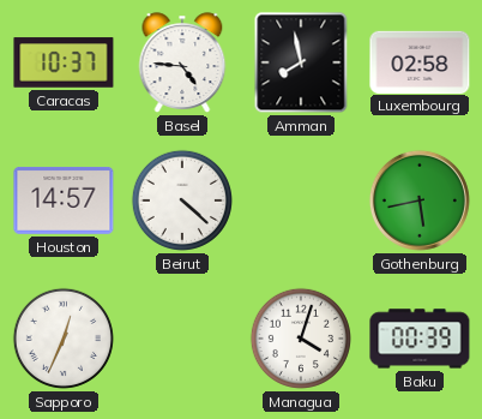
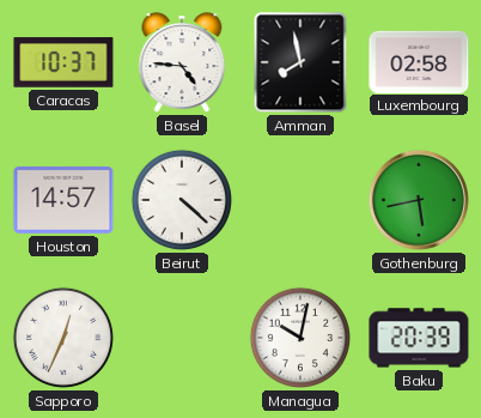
Managua: 4:03 -> 10:02 (300, 338)
Baku: 00:39 -> 20:39 (419, 338)
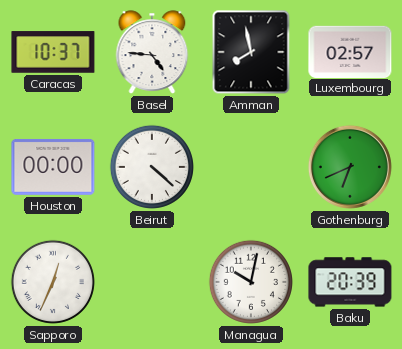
Luxembourg: 02:58 -> 02:57 (350, 51)
Houston: 14:57 -> 00:00 (53, 167)
Gothenburg: 5:43 -> 6:41 (350, 167)
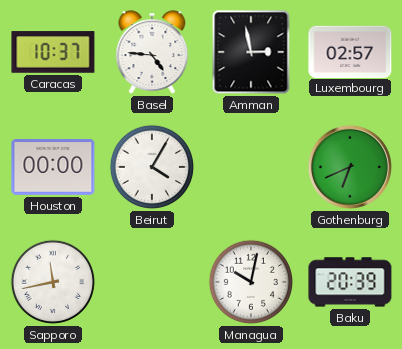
Amman: 7:58 -> 2:58 (251, 52)
Beirut: 4:22 -> 4:05 (152, 167)
Sapporo: 12:34 -> 11:43 (53, 282)
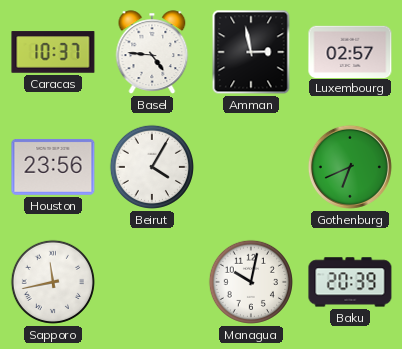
Houston: 00:00 -> 23:56 (53, 167)
